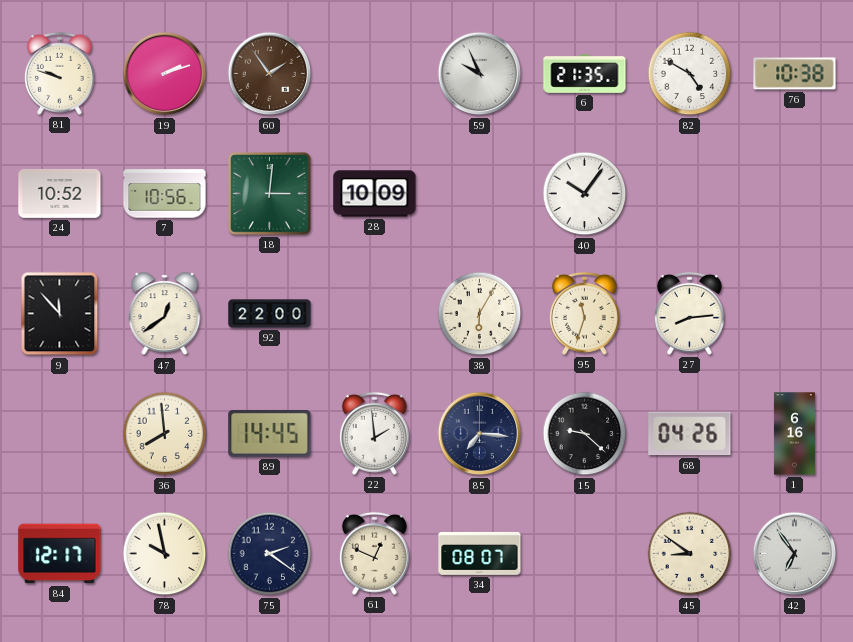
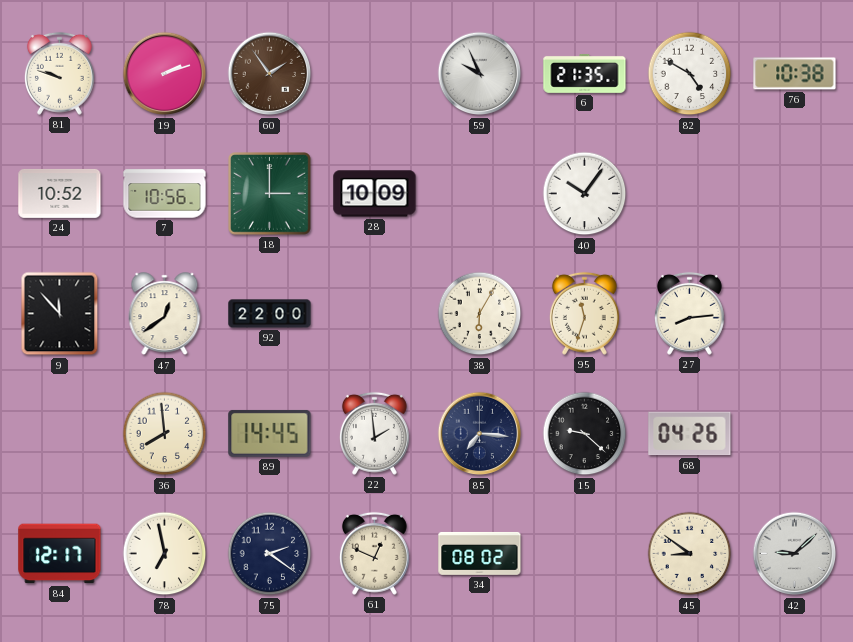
18: 3:01 -> 3:00 (270, 194)
1: 6:16 -> none (794, 434)
78: 9:58 -> 6:58 (165, 554)
34: 08:07 -> 08:02 (480, 553)
42: 6:54 -> 9:08 (795, 554)
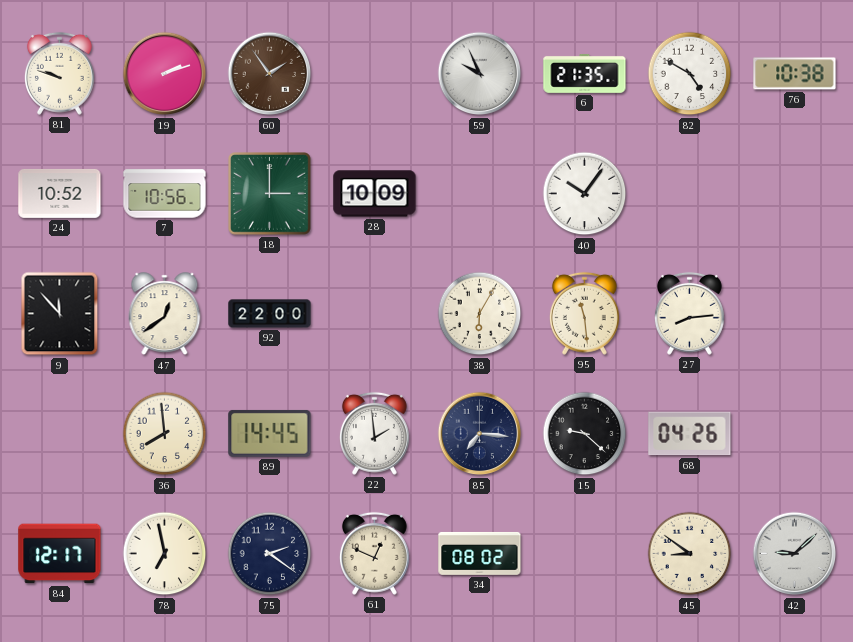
95: 11:33 -> 11:29 (584, 313)
